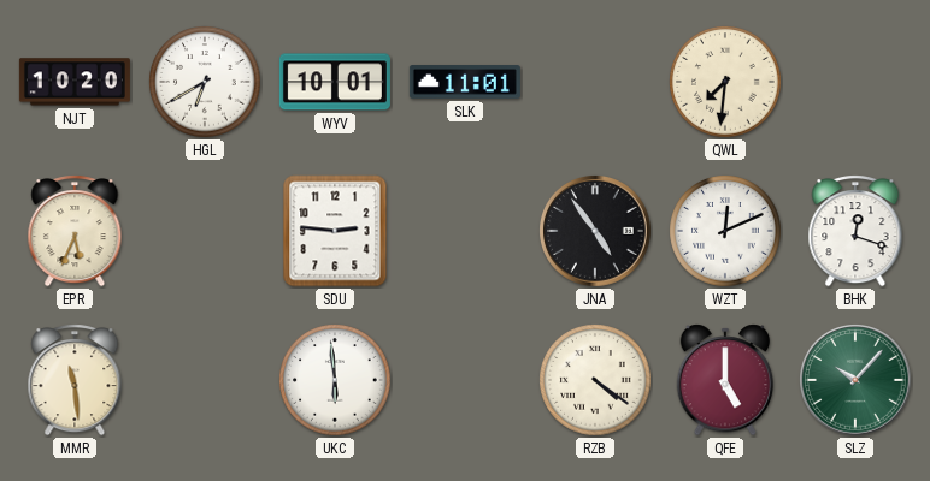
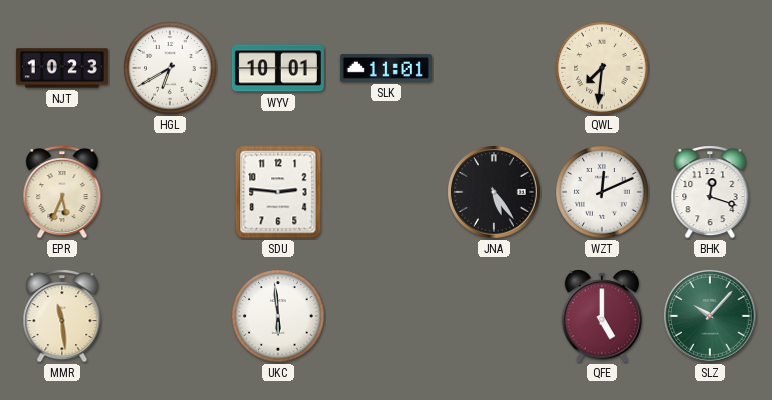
NJT: 10:20 -> 10:23 (62, 68)
JNA: 4:54 -> 5:24 (495, 193)
RZB: 4:21 -> none (595, 380)
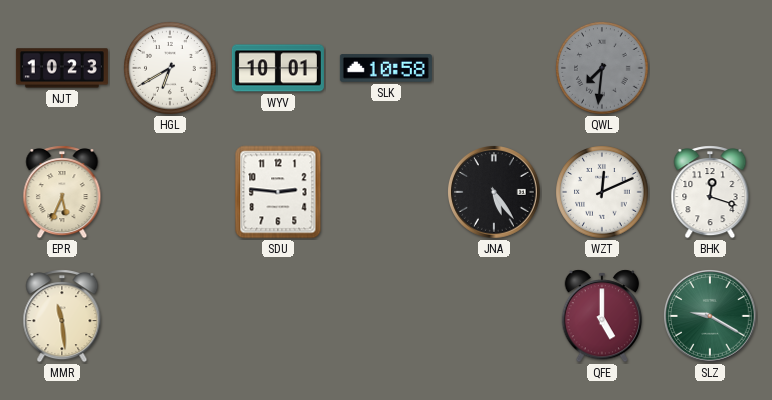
SLK: 11:01 -> 10:58 (386, 68)
QWL dial: cream -> grey (602, 68)
UKC: 5:59 -> none (278, 316)
SLZ: 10:07 -> 9:20 (711, 317)
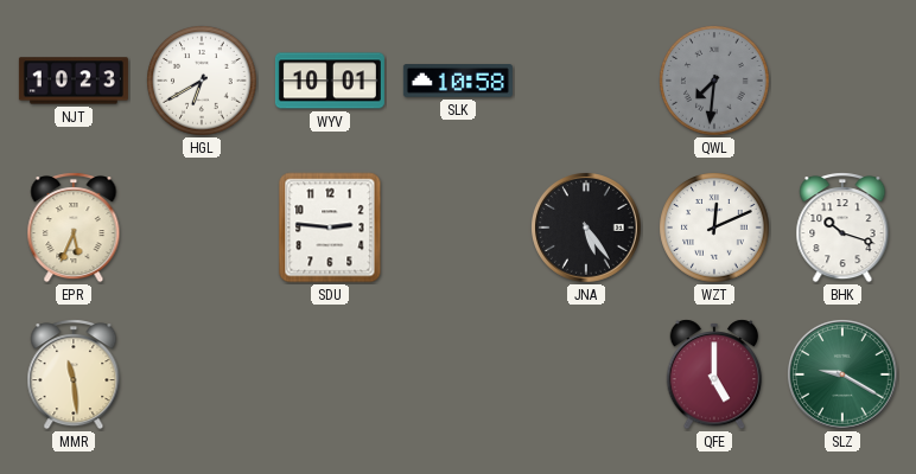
BHK: 12:18 -> 10:18 (842, 228)
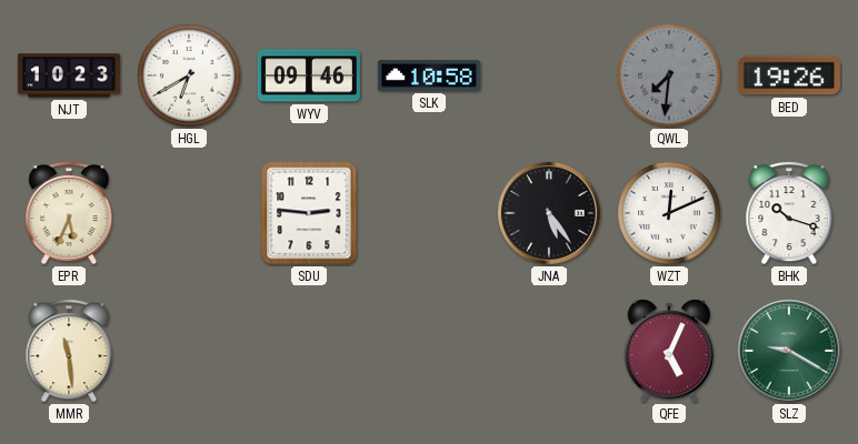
WYV: 10:01 -> 09:46 (309, 75)
BED: none -> 19:26 (789, 75)
QFE: 5:00 -> 5:04 (669, 351)
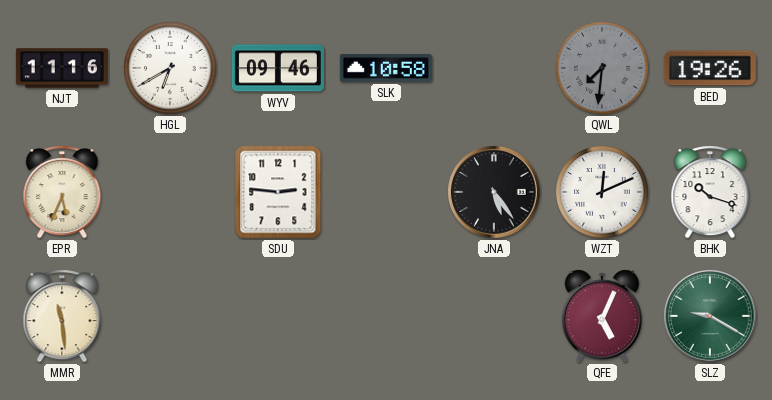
NJT: 10:23 -> 11:16 (62, 68)
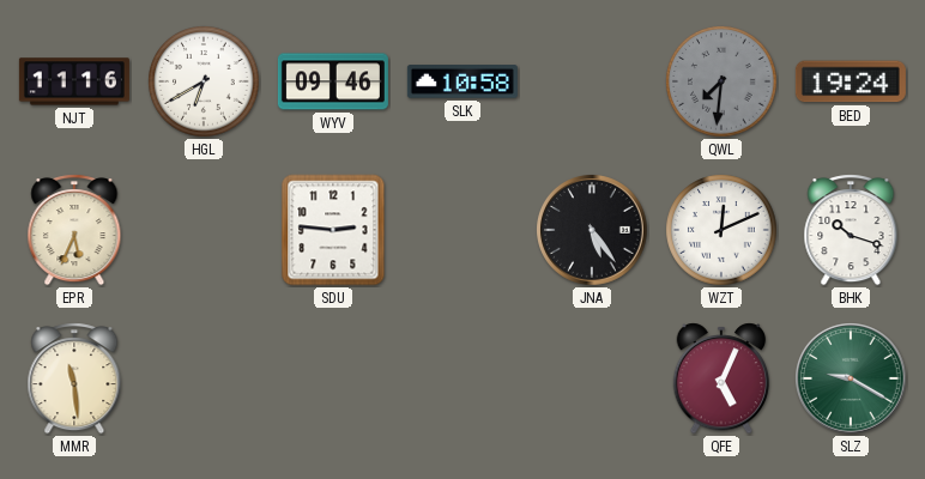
BED: 19:26 -> 19:24 (851, 81)
